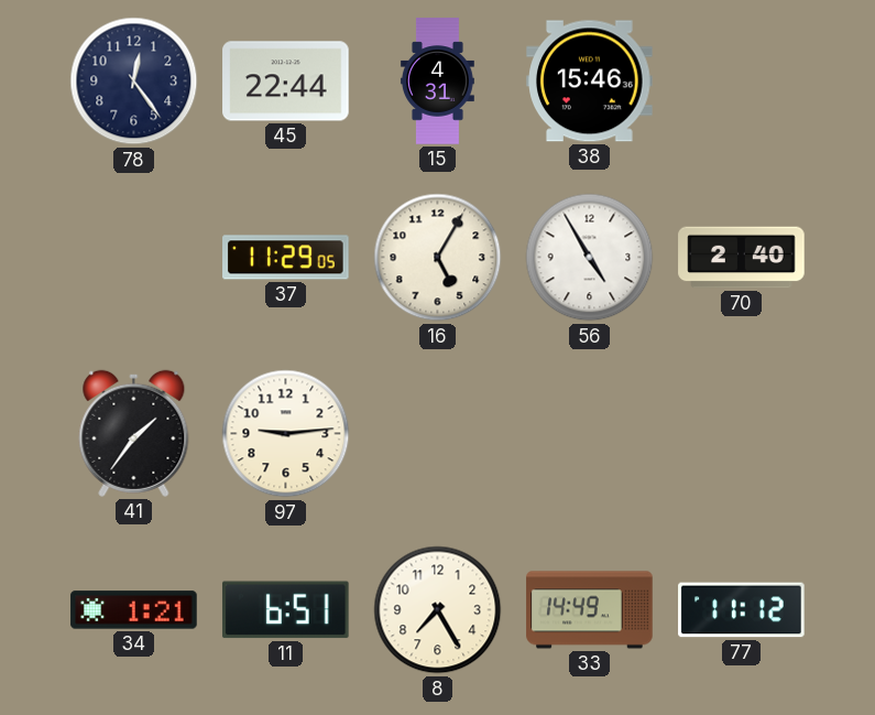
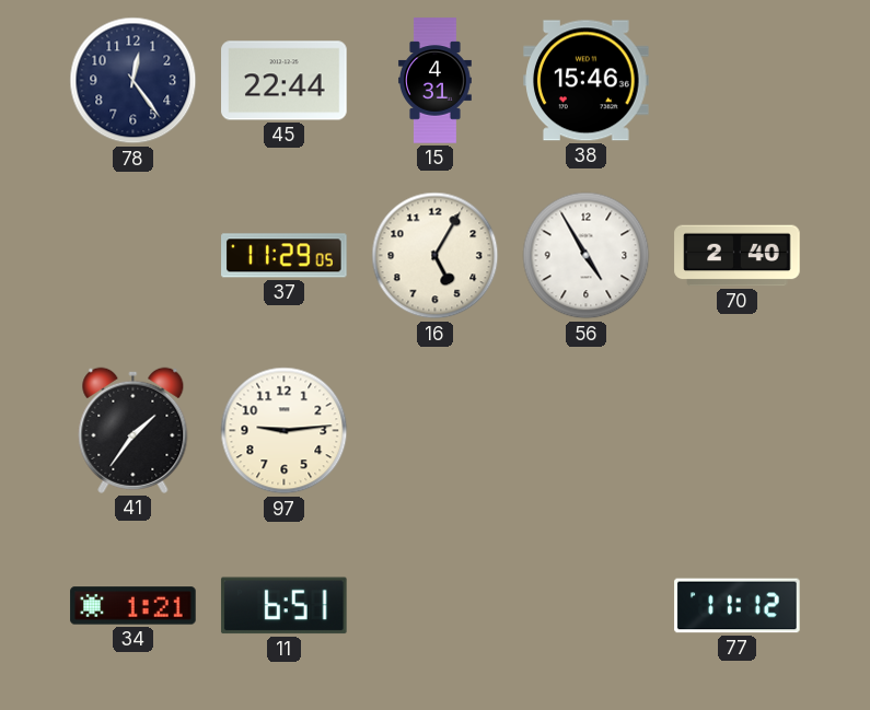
8: 7:25 -> none (438, 610)
33: 14:49 -> none (590, 610)
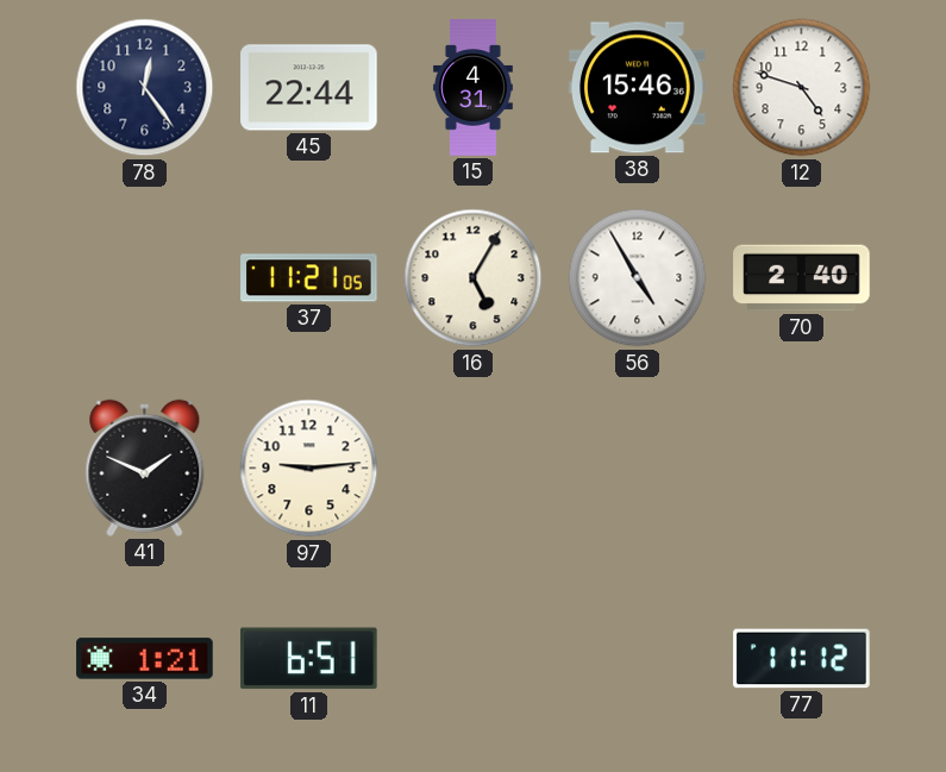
12: none -> 4:48 (802, 88)
37: 11:29 -> 11:21 (309, 278)
41: 1:36 -> 1:49 (145, 467)
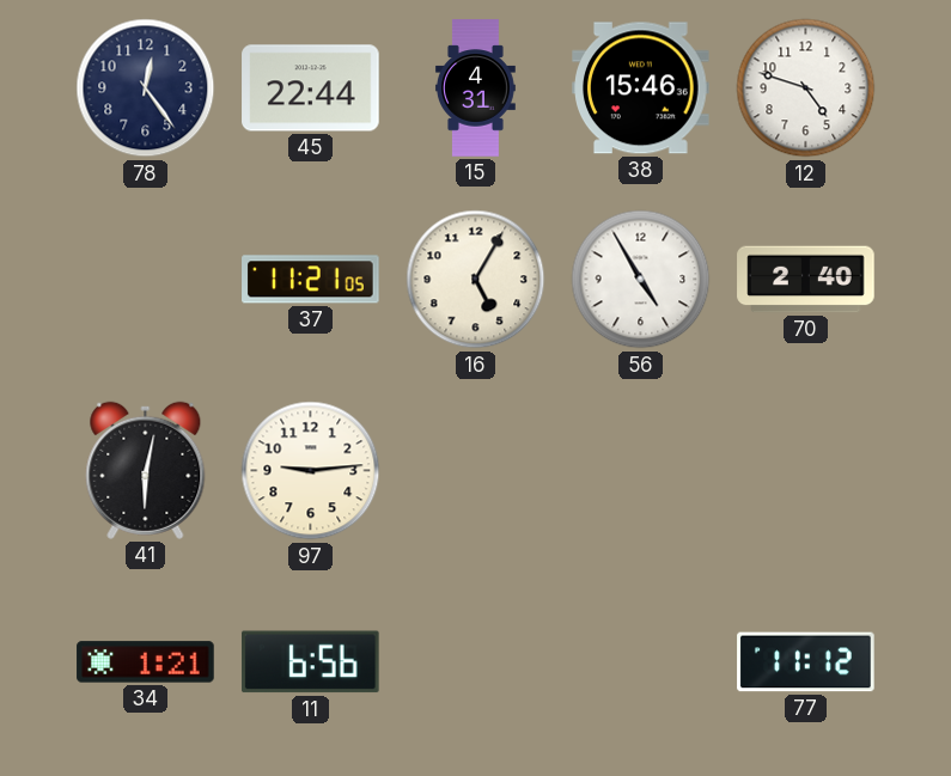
41: 1:49 -> 6:02 (146, 470)
11: 6:51 -> 6:56 (310, 662)
